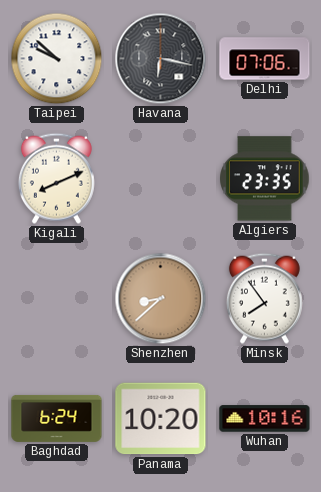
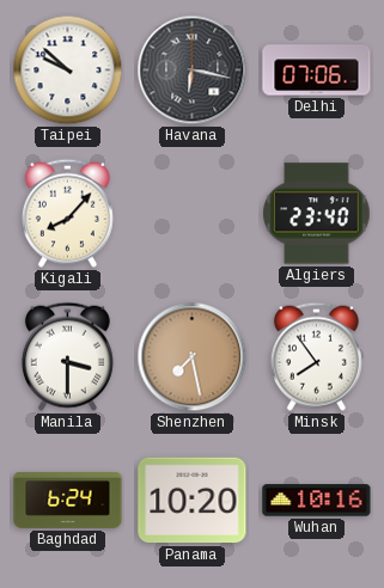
Kigali: 8:11 -> 8:07 (67, 213)
Algiers: 23:35 -> 23:40 (317, 214)
Manila: none -> 3:30 (67, 356)
Shenzhen: 8:38 -> 7:28 (193, 357)
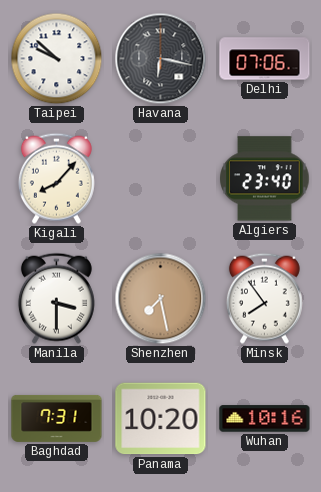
Baghdad: 6:24 -> 7:31 (57, 418)
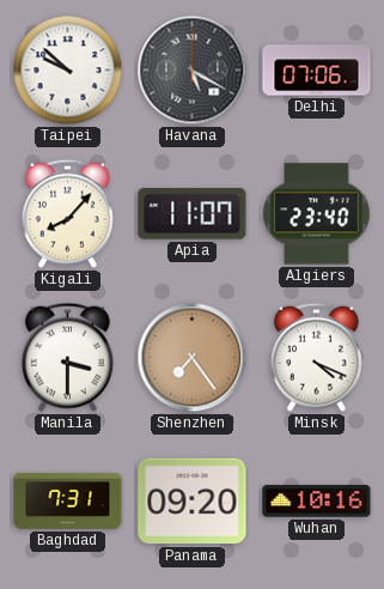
Havana: 6:17 -> 5:20 (193, 71)
Apia: none -> 11:07 (193, 214)
Shenzhen: 7:28 -> 7:24 (193, 358)
Minsk: 7:54 -> 4:19 (316, 357)
Panama: 10:20 -> 09:20 (193, 502)
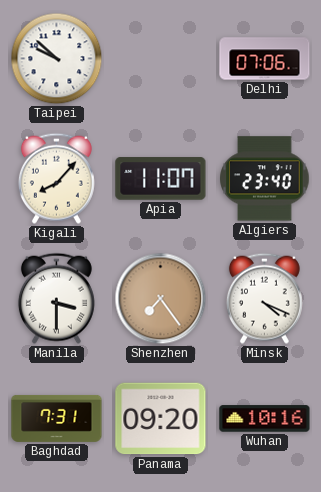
Havana: 5:20 -> none (193, 71)
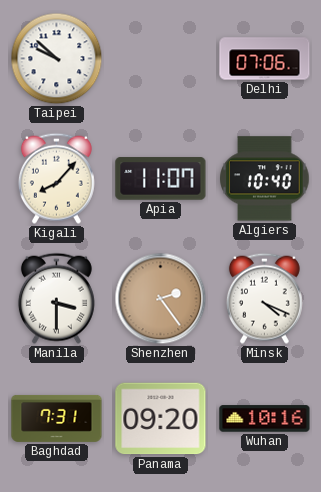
Algiers: 23:40 -> 10:40 (265, 179)
Shenzhen: 7:24 -> 2:24 (161, 299)
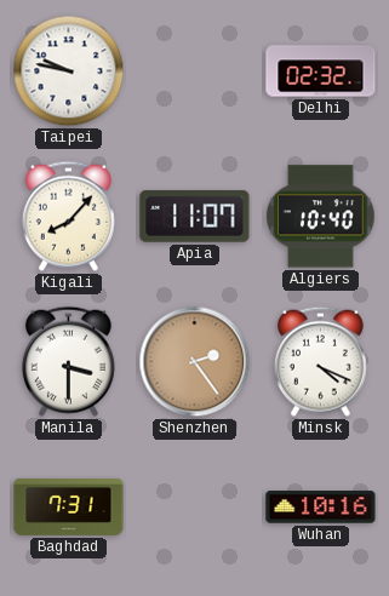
Taipei: 9:52 -> 9:47 (69, 71)
Delhi: 07:06 -> 02:32 (321, 71)
Panama: 09:20 -> none (161, 419)
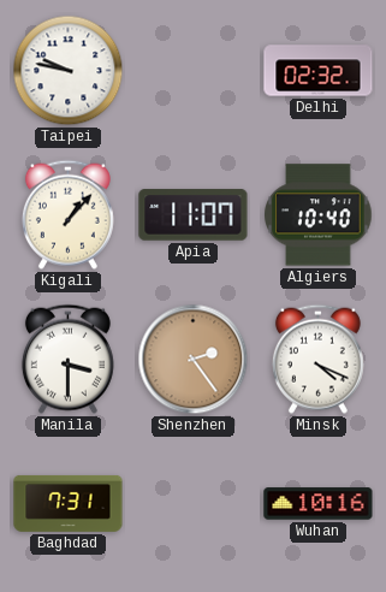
Kigali: 8:07 -> 1:07 (67, 214)
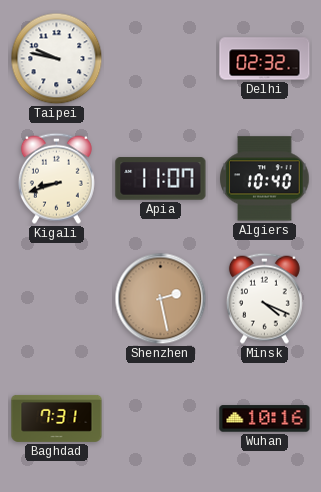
Kigali: 1:07 -> 8:42 (56, 178)
Manila: 3:30 -> none (67, 359)
Shenzhen: 2:24 -> 2:28 (161, 299)
